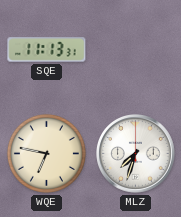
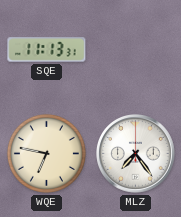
MLZ: 7:33 -> 7:24 (136, 154)
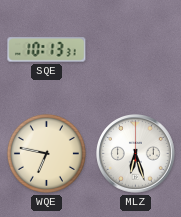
SQE: 11:13 -> 10:13 (47, 50)
MLZ: 7:24 -> 6:27 (136, 154)
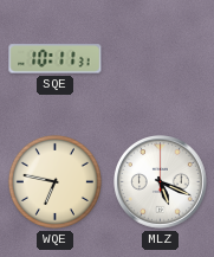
SQE: 10:13 -> 10:11 (56, 59)
MLZ: 6:27 -> 5:19 (161, 182)
